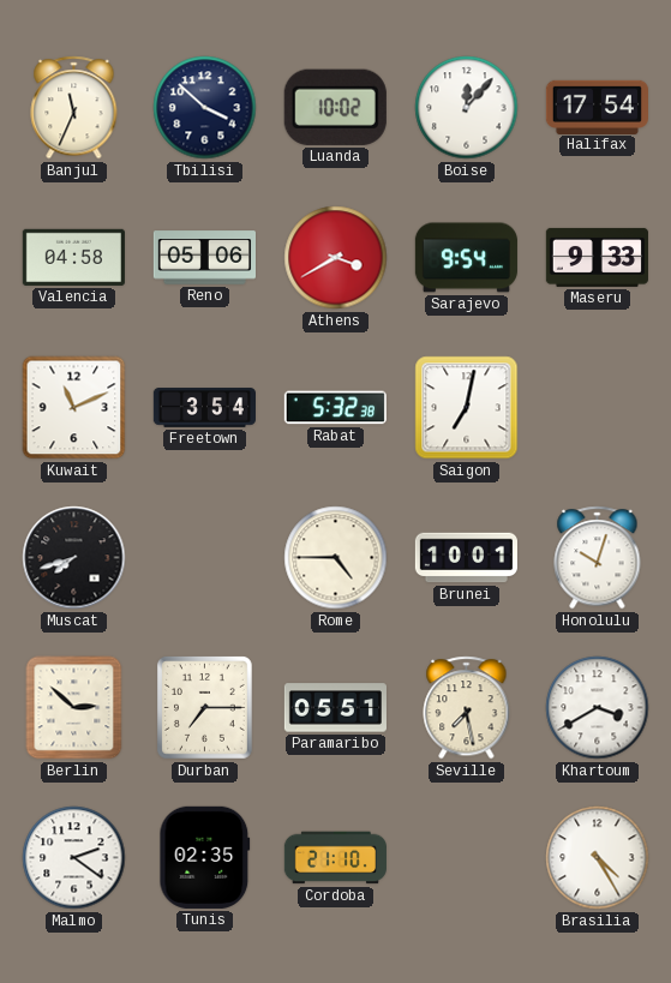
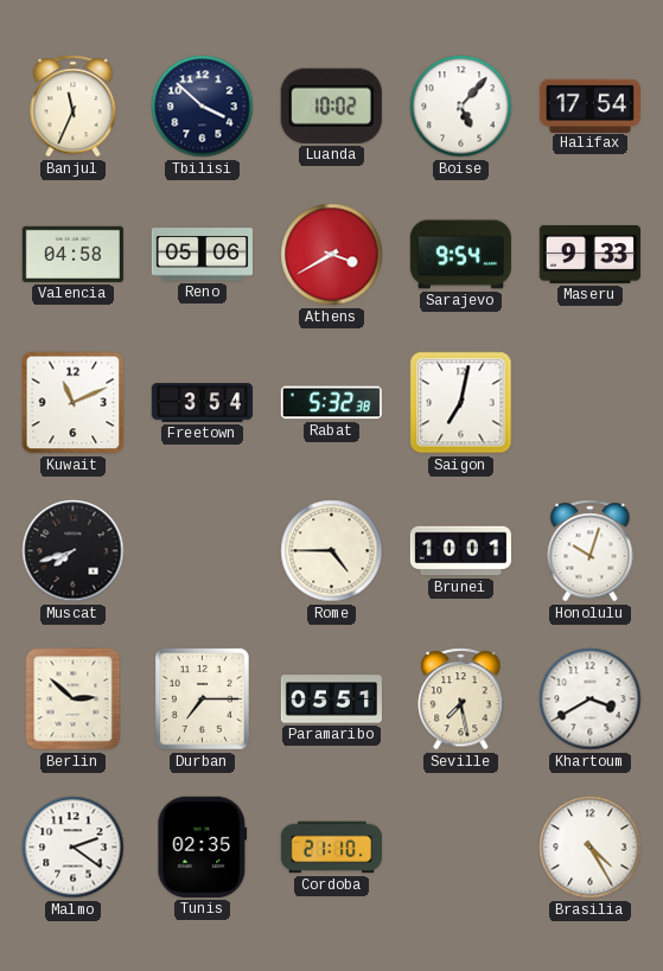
Boise: 12:07 -> 5:07 (461, 107)
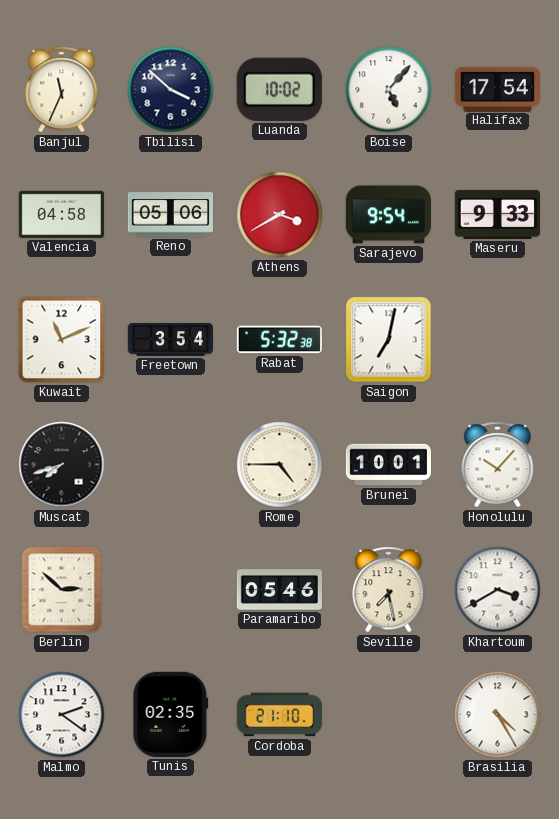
Honolulu: 10:03 -> 10:07 (498, 465)
Durban: 7:15 -> none (202, 699)
Paramaribo: 05:51 -> 05:46 (279, 590)
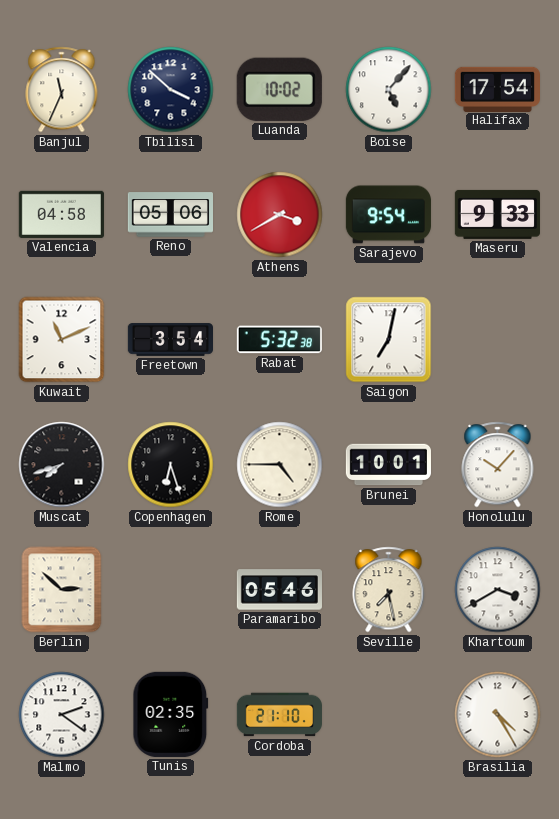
Copenhagen: none -> 6:27 (171, 465)
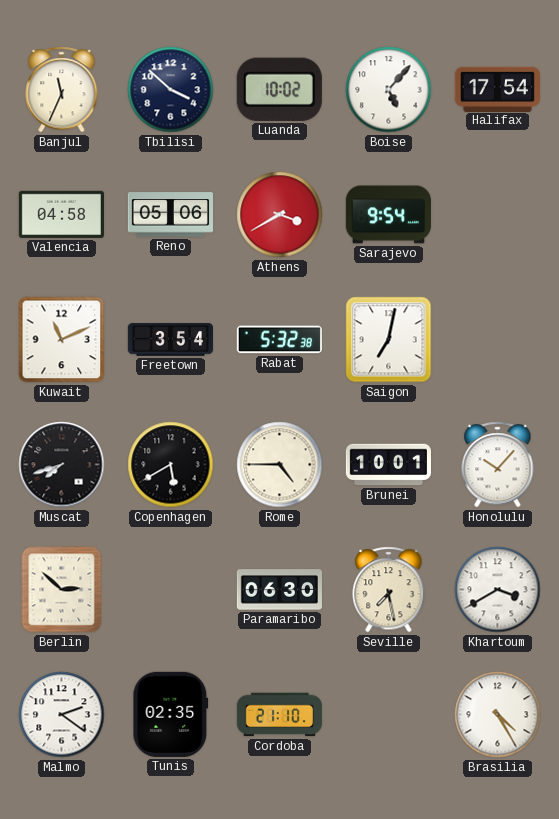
Maseru: 9:33 -> none (497, 214)
Copenhagen: 6:27 -> 5:40 (171, 465)
Paramaribo: 05:46 -> 06:30 (279, 590)
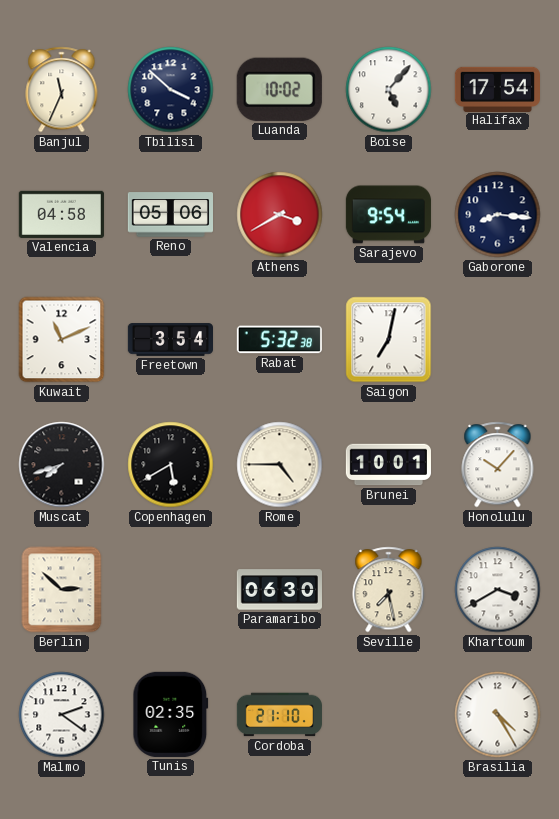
Gaborone: none -> 8:16 (498, 215)
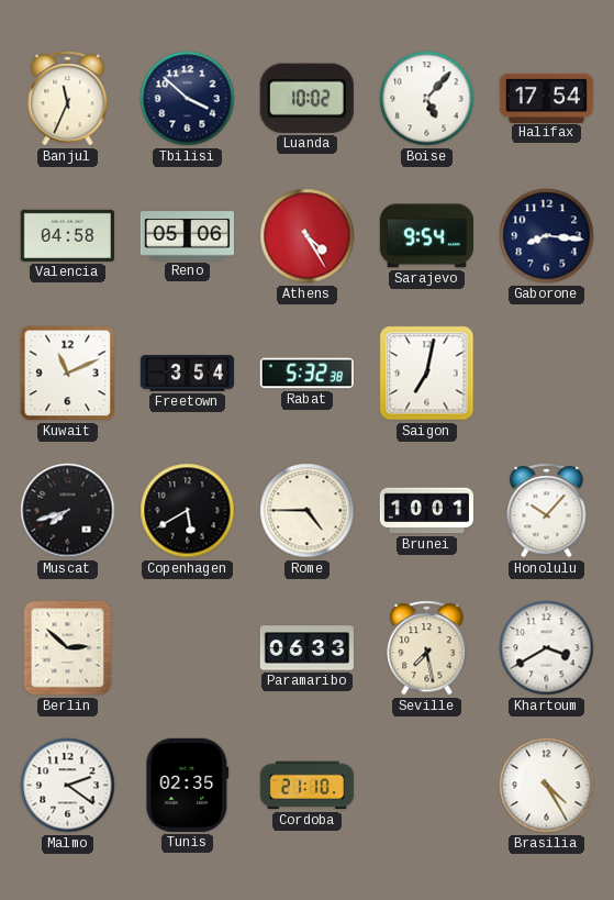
Athens: 3:40 -> 4:25 (308, 236)
Paramaribo: 06:30 -> 06:33 (306, 648)
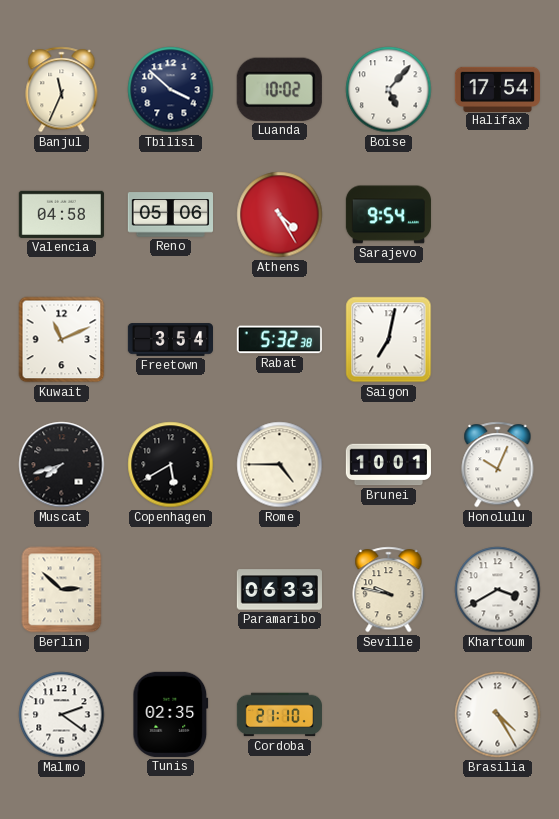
Gaborone: 8:16 -> none (547, 236)
Honolulu: 10:07 -> 10:04 (498, 465)
Seville: 7:28 -> 9:47 (389, 590)
